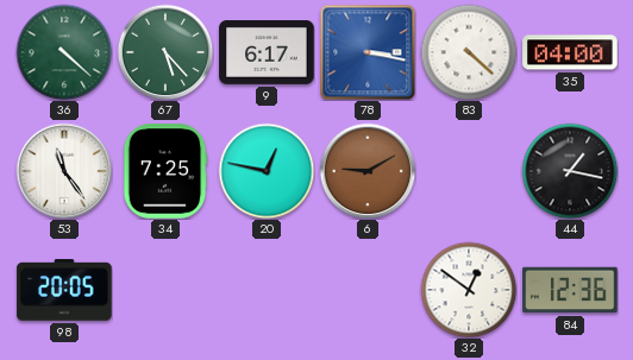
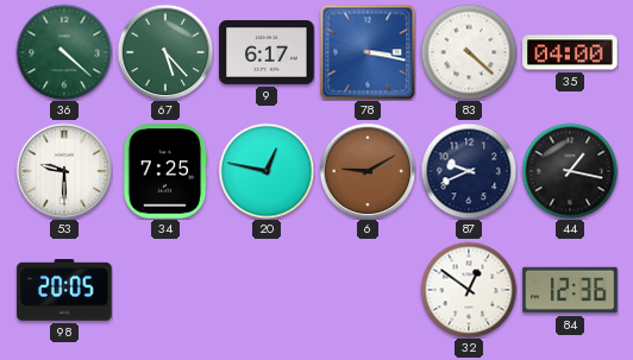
53: 11:24 -> 9:30 (64, 171)
87: none -> 9:41 (469, 171)
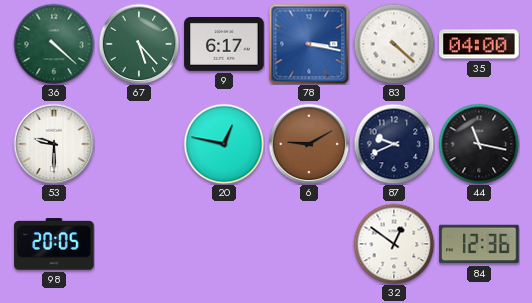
34: 7:25 -> none (165, 171)
44: 1:17 -> 11:17 (479, 144)
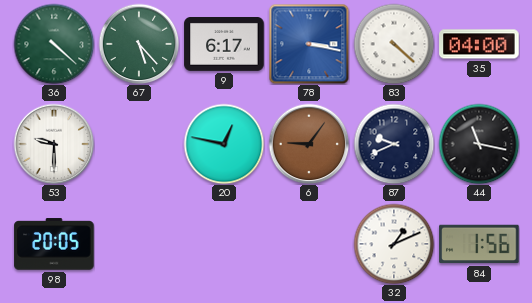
6: 9:10 -> 9:06 (309, 144)
32: 12:51 -> 1:11 (394, 244)
84: 12:36 -> 1:56 (479, 244)
